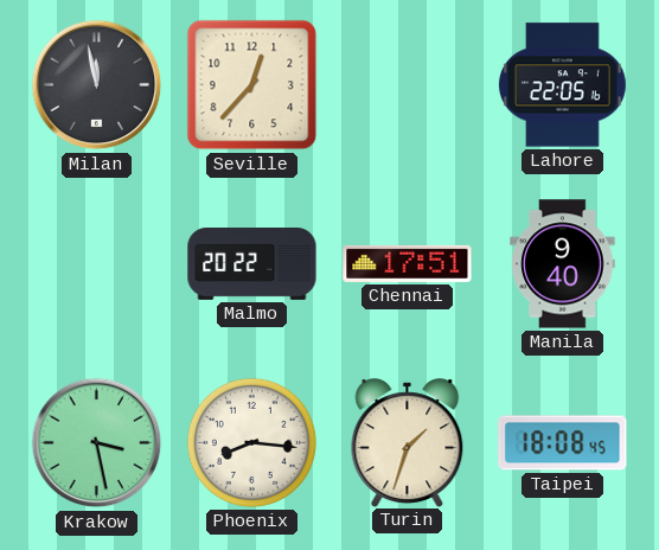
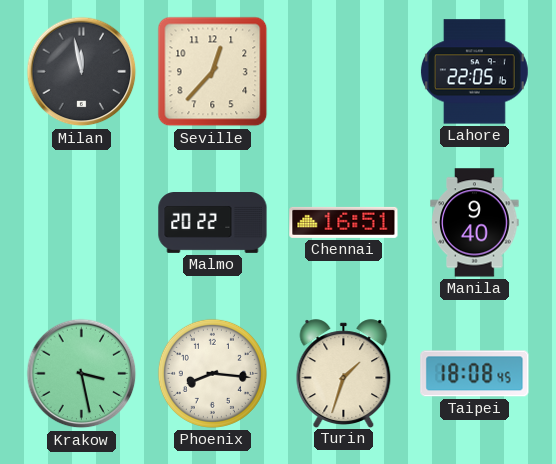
Chennai: 17:51 -> 16:51 (344, 222)
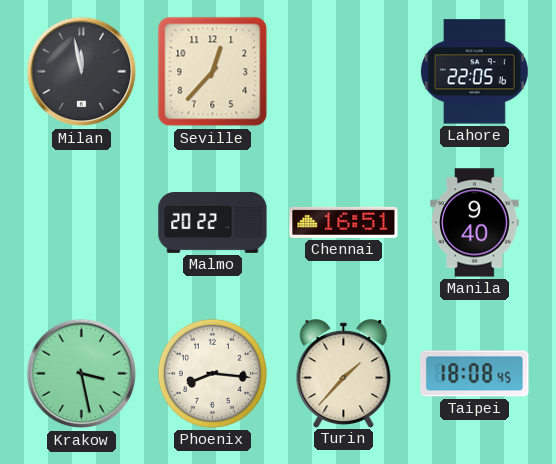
Turin: 1:33 -> 1:37 (344, 373)
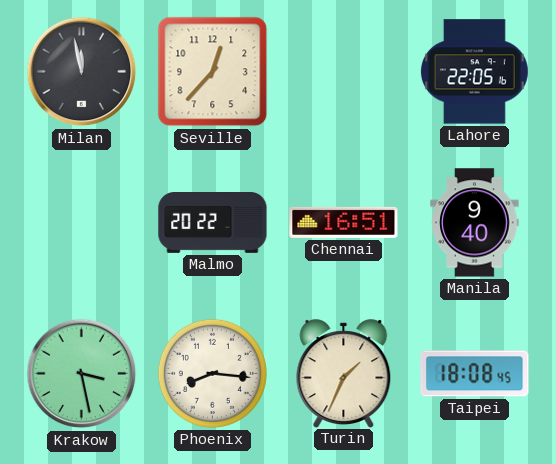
Turin: 1:37 -> 1:34 (344, 373)
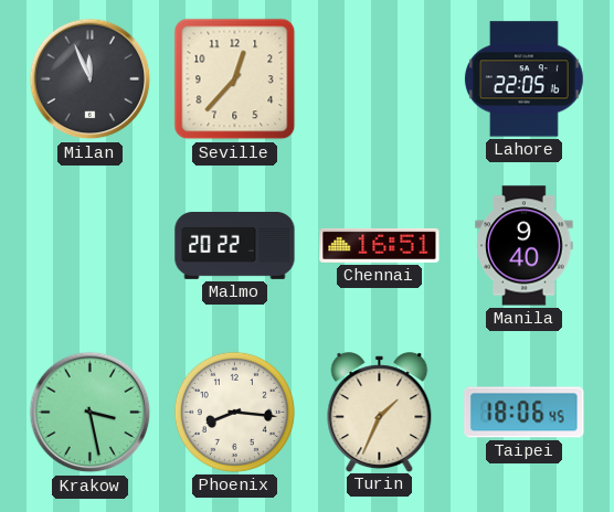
Milan: 11:58 -> 11:56 (91, 79)
Taipei: 18:08 -> 18:06 (525, 413)
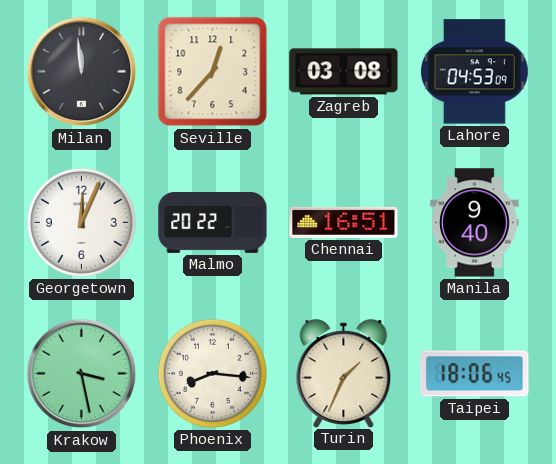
Milan: 11:56 -> 11:59 (82, 72)
Zagreb: none -> 03:08 (344, 72)
Lahore: 22:05 -> 04:53 (474, 72)
Georgetown: none -> 12:04 (81, 222)
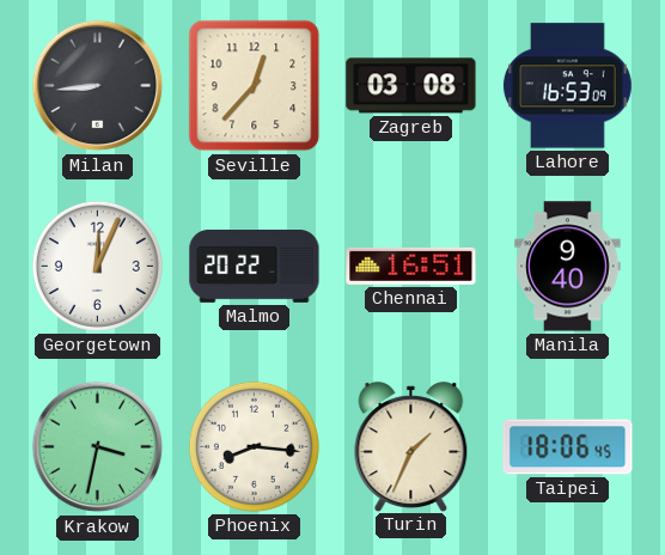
Milan: 11:59 -> 8:44 (98, 86)
Lahore: 04:53 -> 16:53 (567, 86)
Krakow: 3:28 -> 3:32 (98, 447)
